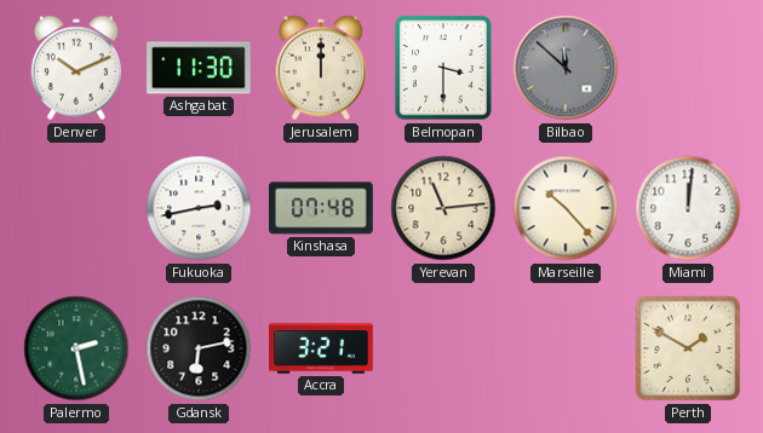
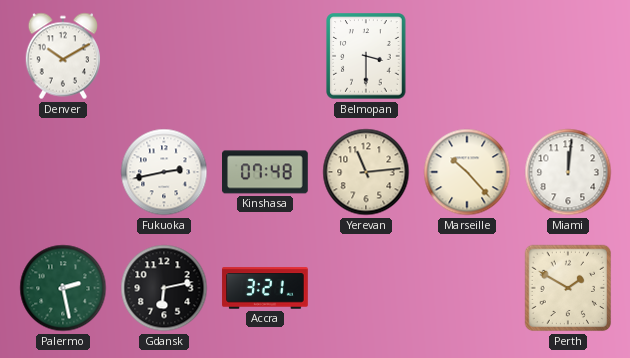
Denver: 10:11 -> 10:10 (62, 56)
Ashgabat: 11:30 -> none (199, 68)
Jerusalem: 12:00 -> none (320, 68)
Bilbao: 11:52 -> none (566, 68)
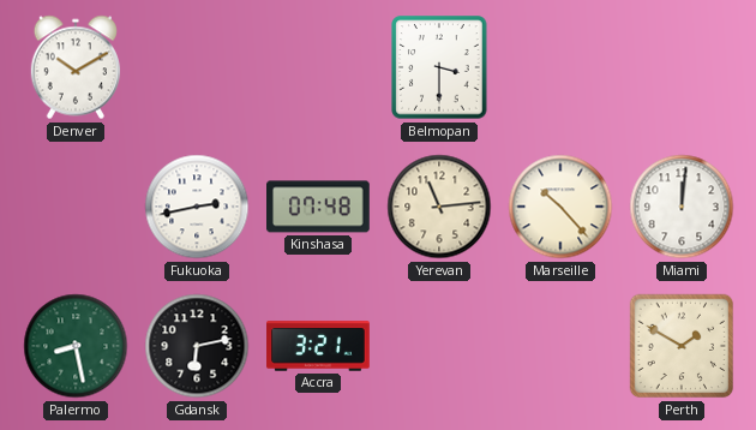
Palermo: 2:28 -> 8:28 (76, 346)
